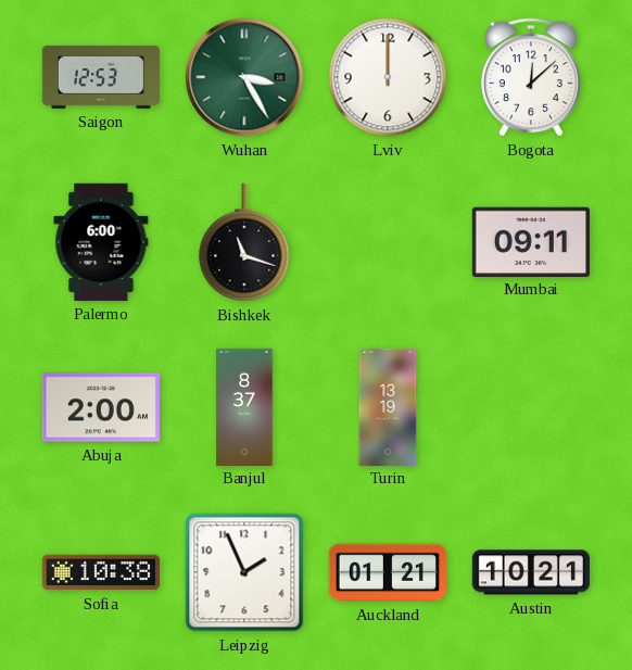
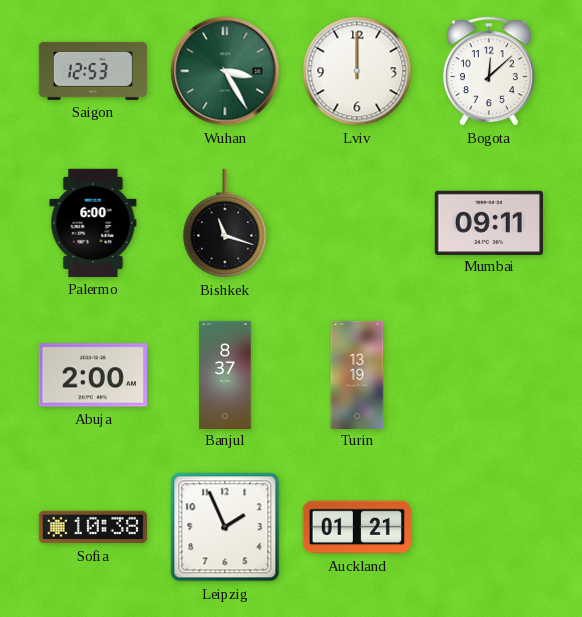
Austin: 10:21 -> none (531, 572)
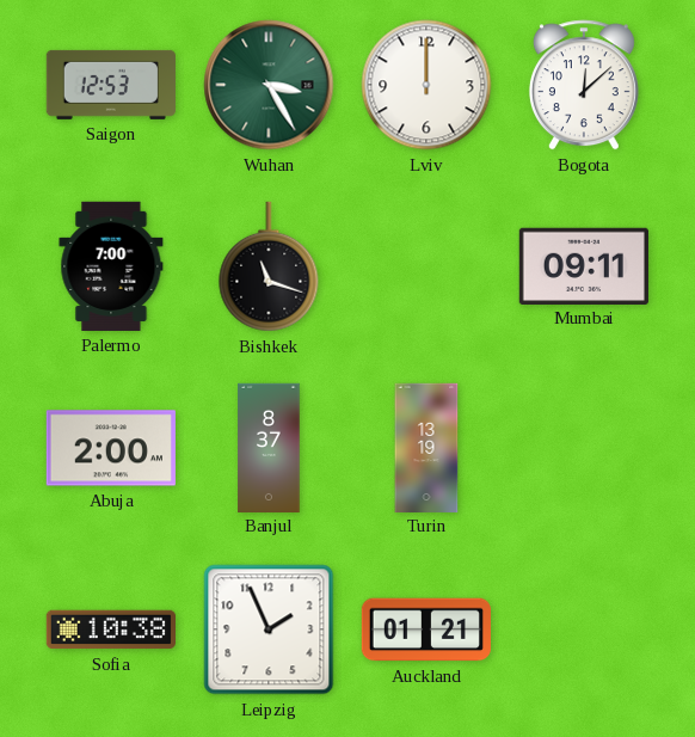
Palermo: 6:00 -> 7:00 (111, 266)
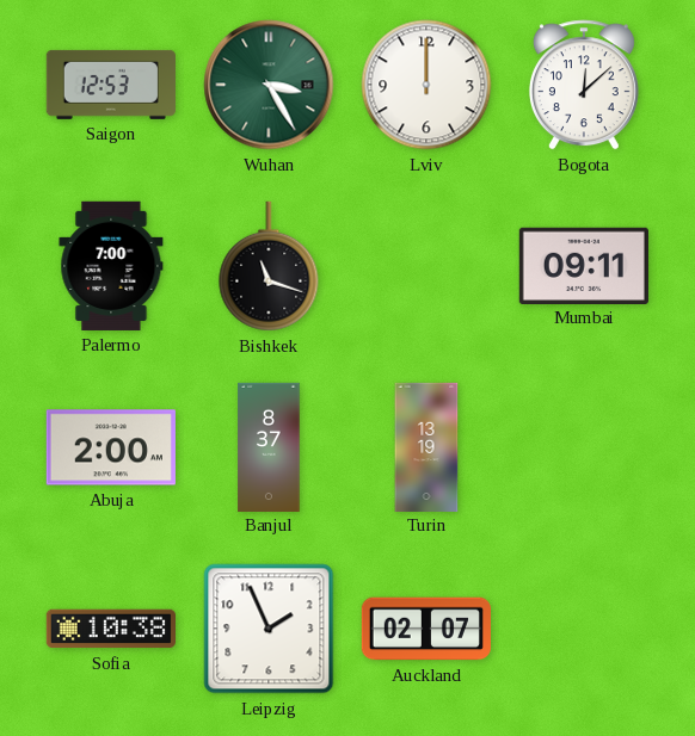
Auckland: 01:21 -> 02:07 (426, 629)
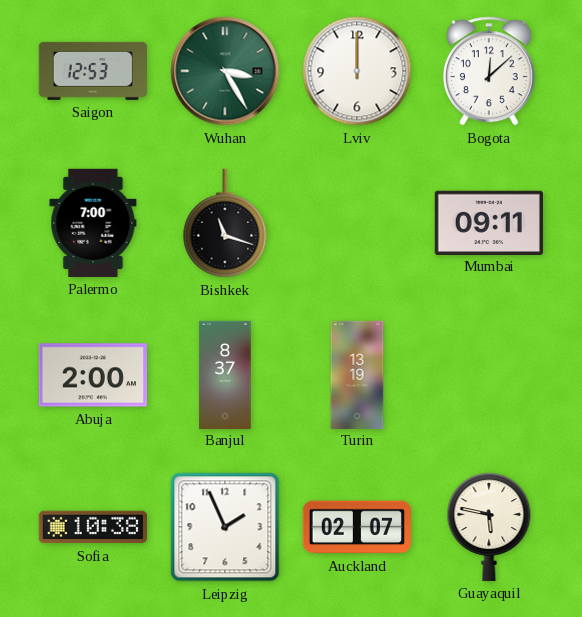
Guayaquil: none -> 5:47 (489, 527)
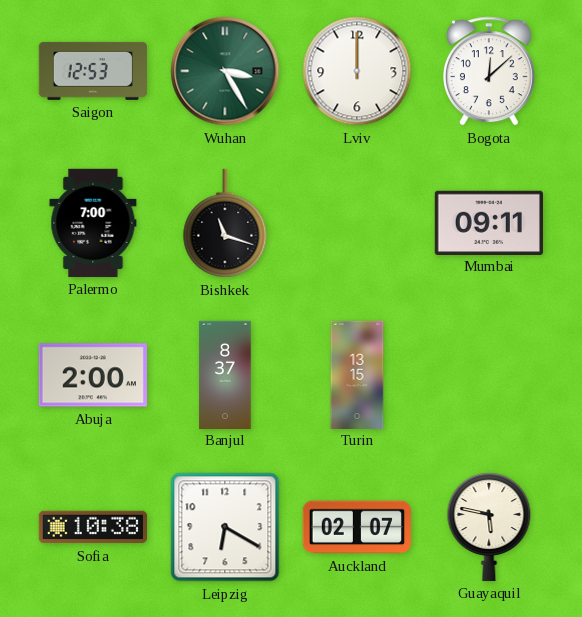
Turin: 13:19 -> 13:15 (357, 374)
Leipzig: 1:56 -> 6:20 (225, 527)
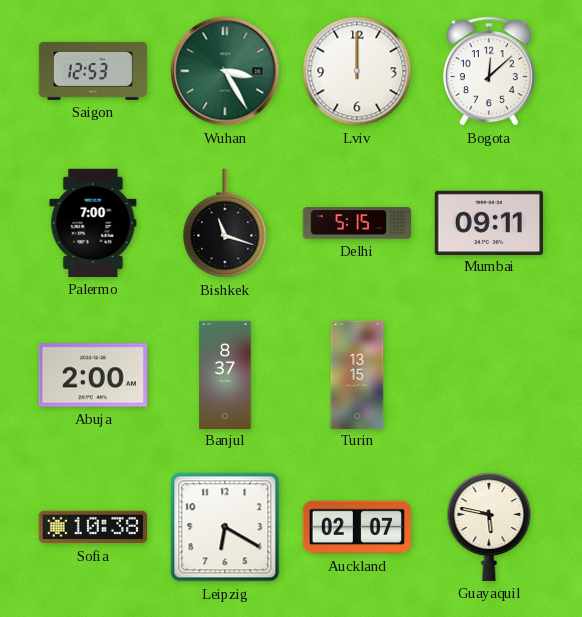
Delhi: none -> 5:15 (356, 223)
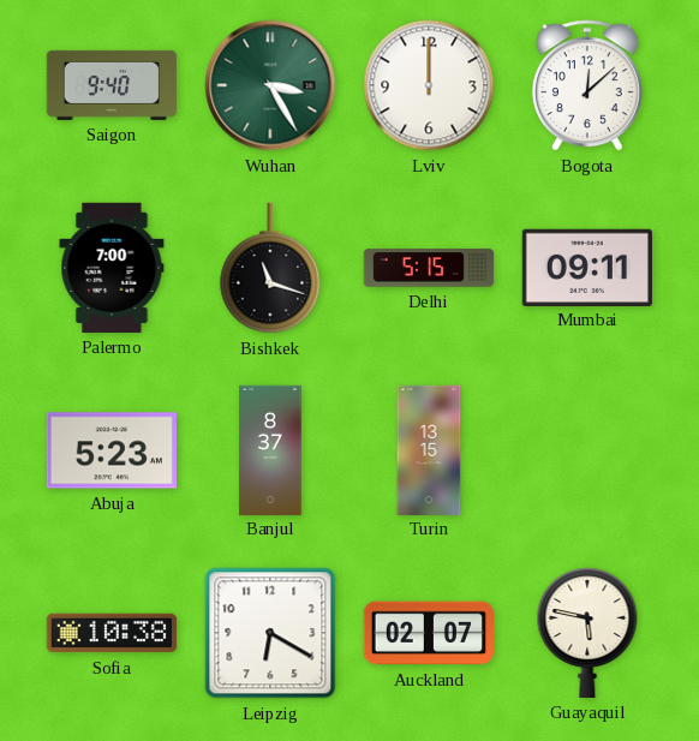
Saigon: 12:53 -> 9:40 (112, 85)
Abuja: 2:00 -> 5:23 (112, 450)
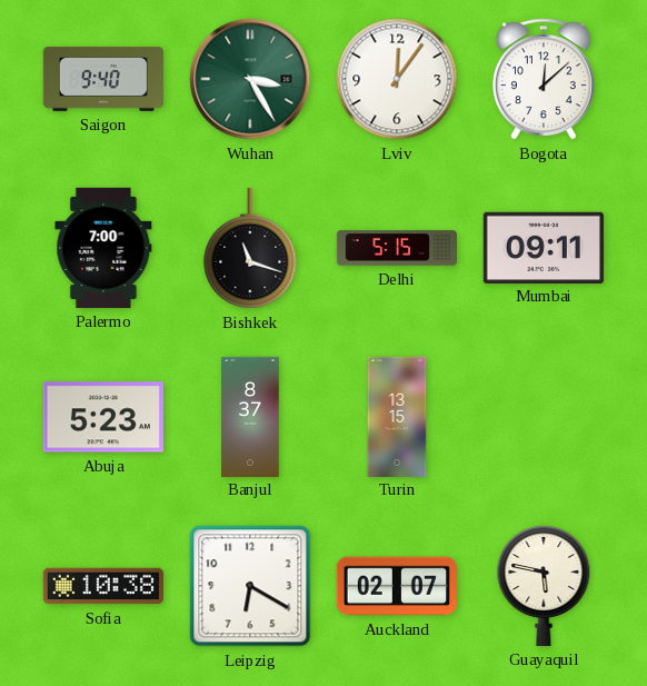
Lviv: 12:00 -> 12:06 (397, 79)
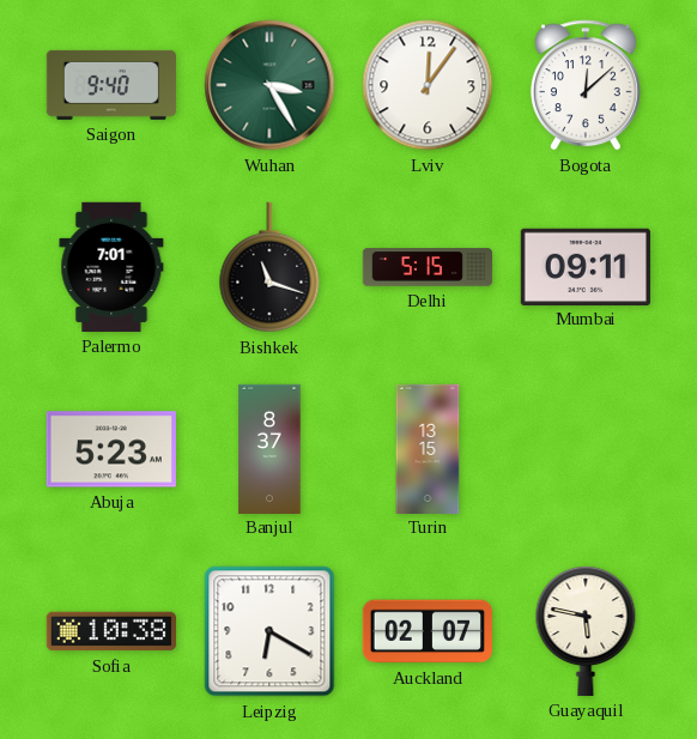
Palermo: 7:00 -> 7:01 (111, 267)
